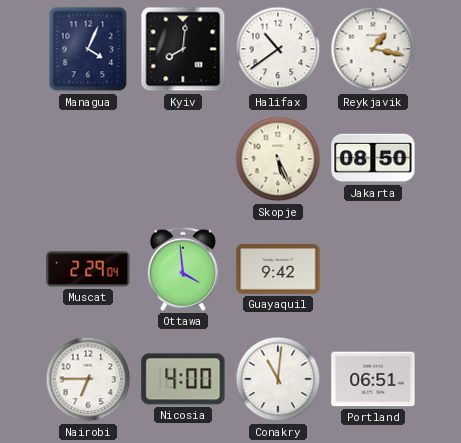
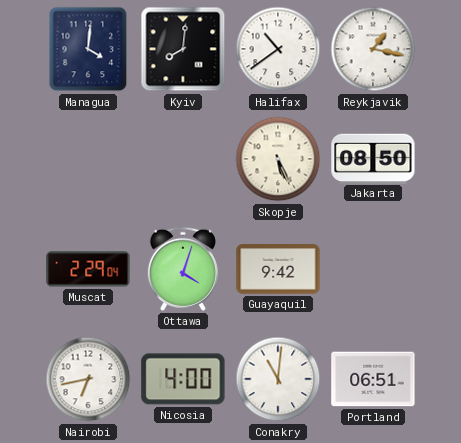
Managua: 4:04 -> 4:01 (88, 49)
Ottawa: 3:59 -> 4:03 (183, 269)
Nairobi: 6:45 -> 6:43 (88, 379)
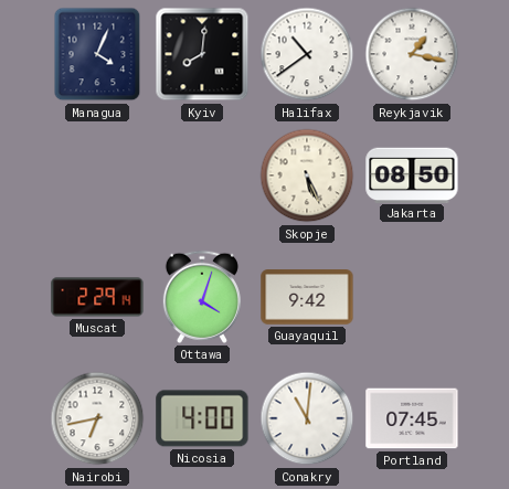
Managua: 4:01 -> 4:04 (97, 54)
Muscat: 2:29:04 -> 2:29:14 (97, 297)
Portland: 06:51 -> 07:45 (412, 418)
